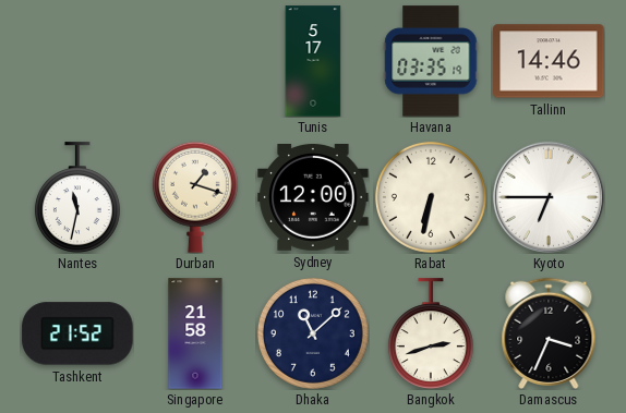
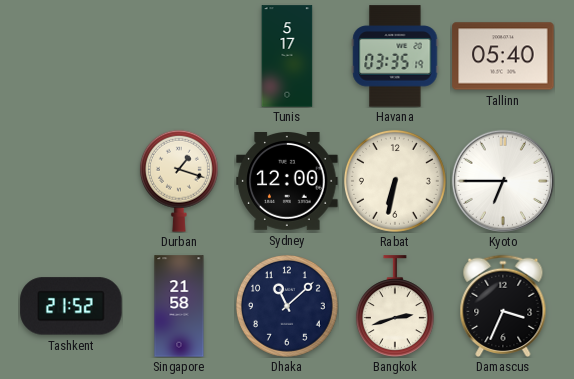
Tallinn: 14:46 -> 05:40 (503, 56)
Nantes: 11:32 -> none (77, 197)
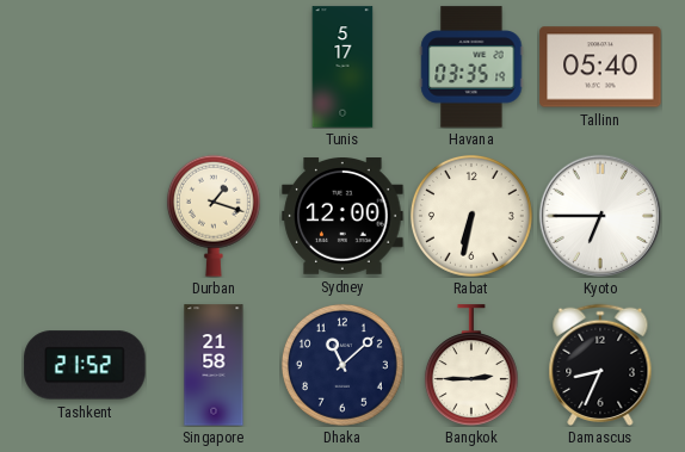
Bangkok: 2:42 -> 2:45 (471, 365)
Damascus: 3:34 -> 8:34 (600, 364)
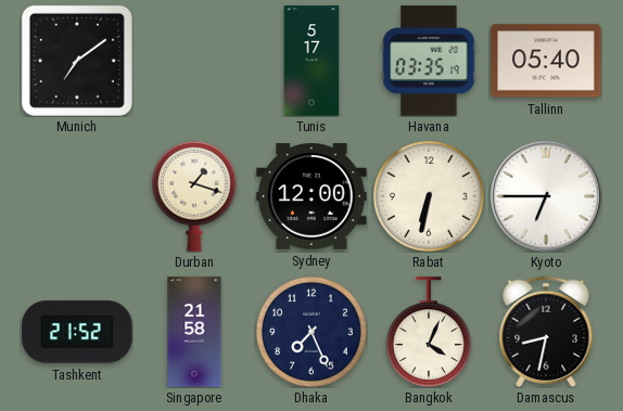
Munich: none -> 7:09 (77, 61)
Dhaka: 11:08 -> 7:26 (311, 332)
Bangkok: 2:45 -> 4:04 (429, 332)
Damascus: 8:34 -> 8:32 (546, 331)
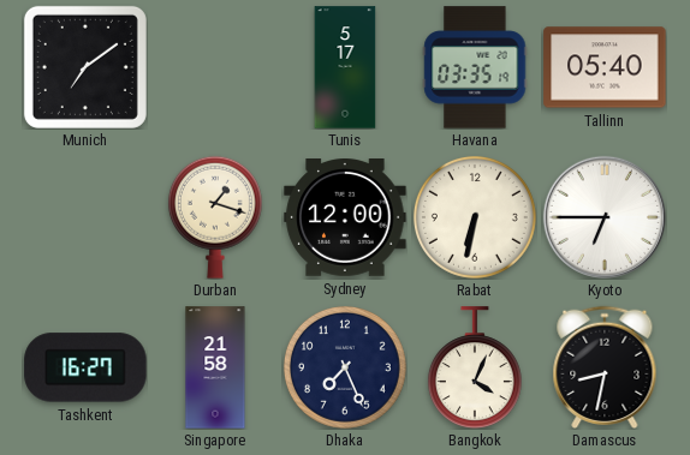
Tashkent: 21:52 -> 16:27 (85, 367)
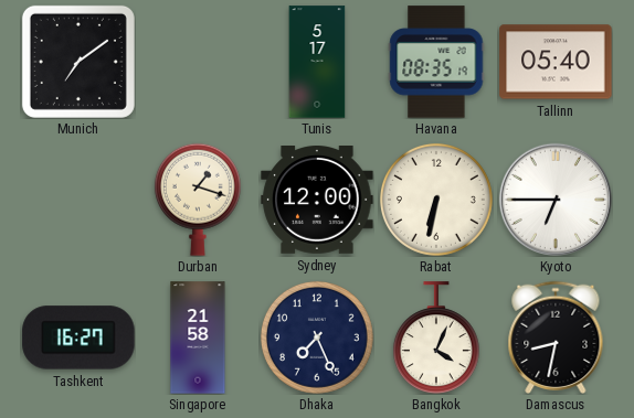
Havana: 03:35 -> 08:35 (436, 62)
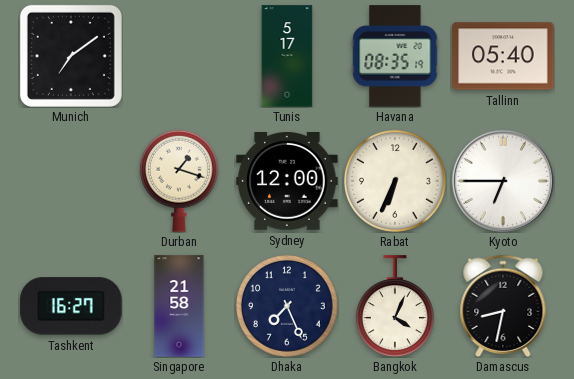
Rabat: 6:32 -> 6:34 (395, 181)
